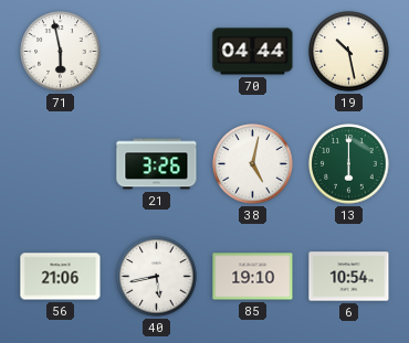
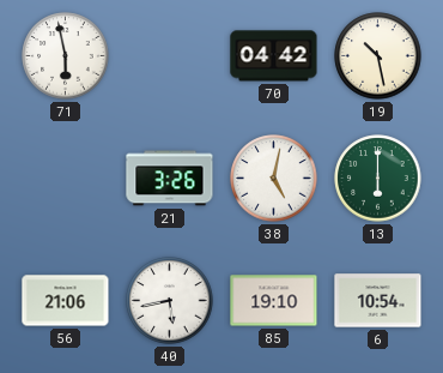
70: 04:44 -> 04:42 (274, 56)
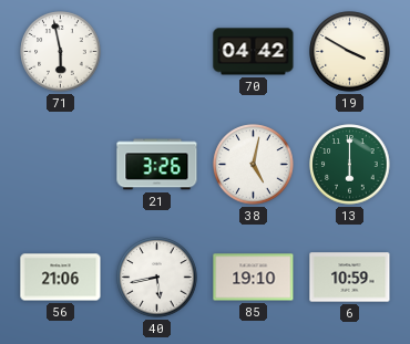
19: 10:28 -> 3:50 (350, 52)
6: 10:54 -> 10:59 (350, 278)
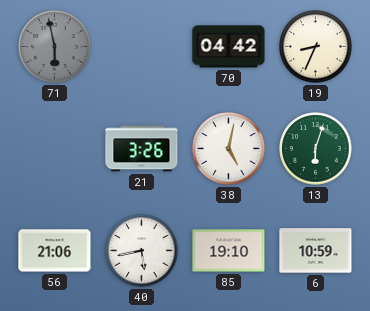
71 dial: white -> grey (55, 47)
19: 3:50 -> 8:34 (316, 47)
13: 6:00 -> 6:03 (316, 149)
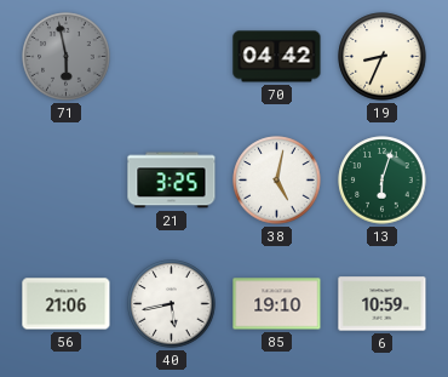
21: 3:26 -> 3:25 (172, 181)
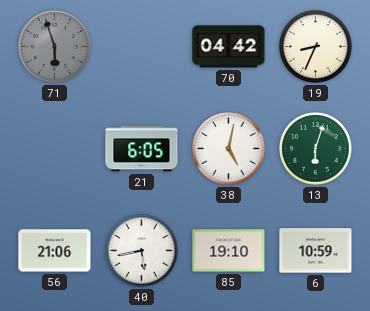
71: 5:58 -> 5:57 (55, 47)
21: 3:25 -> 6:05 (142, 149)
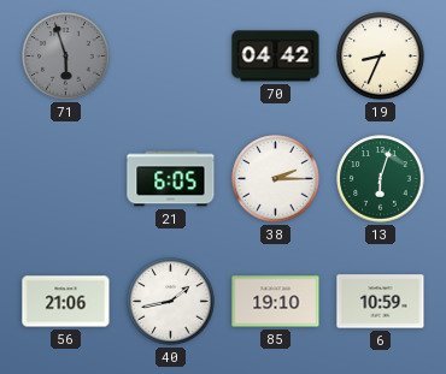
38: 5:02 -> 2:15 (276, 179)
40: 5:43 -> 1:43 (171, 302)
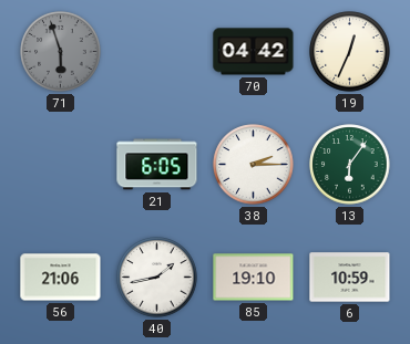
19: 8:34 -> 12:34 (350, 52)
13: 6:03 -> 6:06 (350, 165)
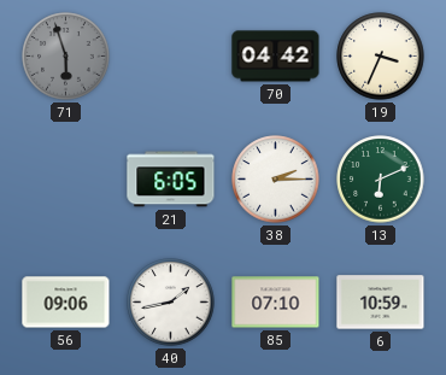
19: 12:34 -> 3:34 (381, 57)
13: 6:06 -> 6:11 (381, 180)
56: 21:06 -> 09:06 (66, 303)
85: 19:10 -> 07:10 (276, 303)
